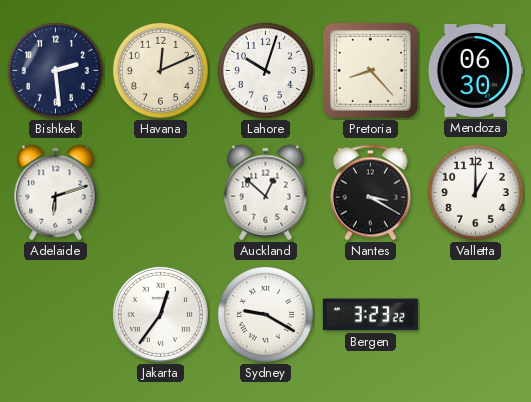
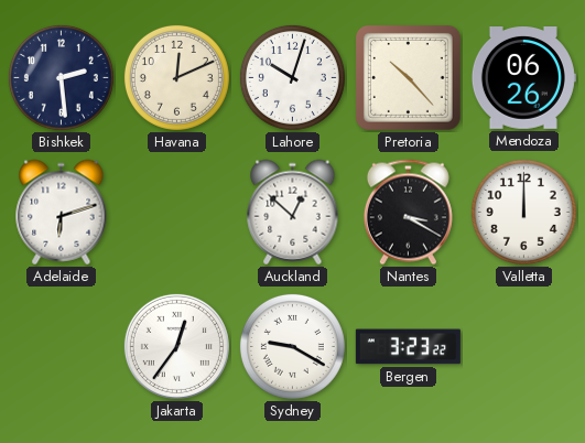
Pretoria: 8:23 -> 10:23 (408, 77)
Mendoza: 06:30 -> 06:26 (523, 78)
Valletta: 1:00 -> 12:00 (523, 212)
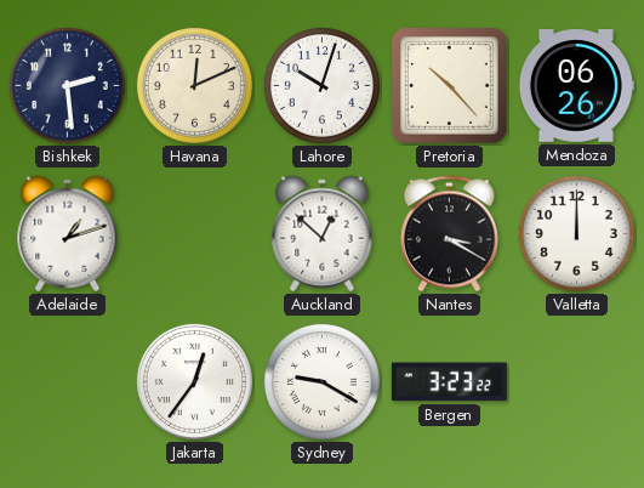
Adelaide: 6:12 -> 1:12 (68, 234)
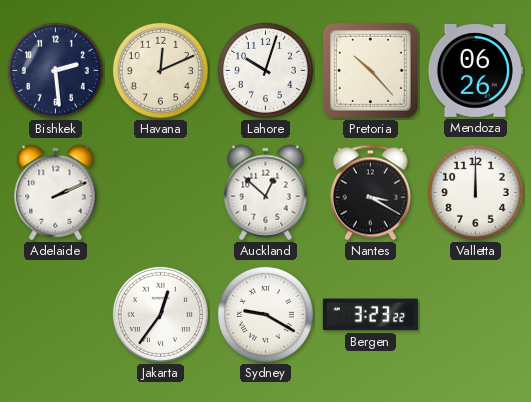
Adelaide: 1:12 -> 2:11 (56, 193)
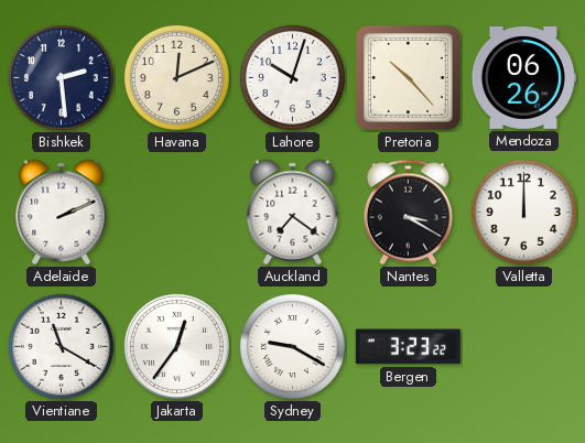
Auckland: 12:52 -> 7:21 (293, 213)
Vientiane: none -> 11:20 (61, 346)
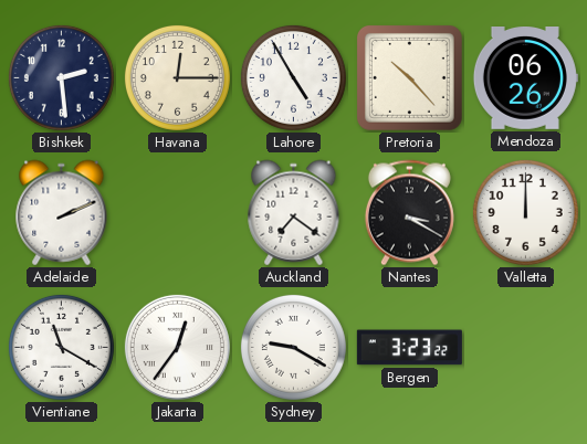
Havana: 12:11 -> 12:15 (177, 77)
Lahore: 10:03 -> 4:55 (293, 77)
